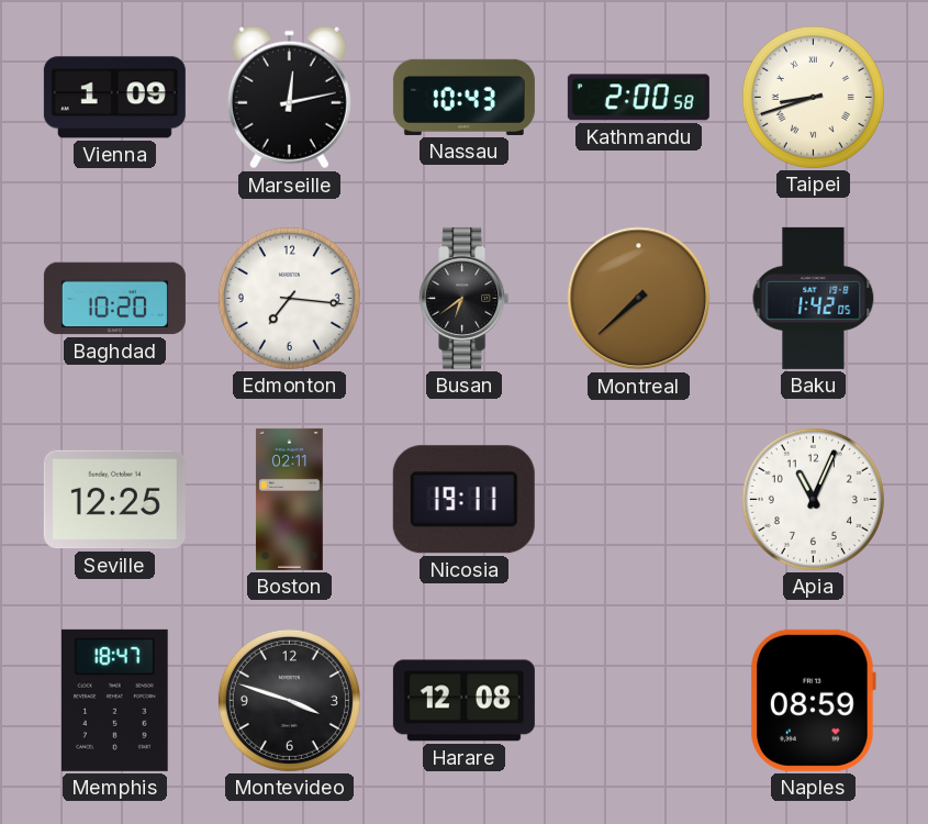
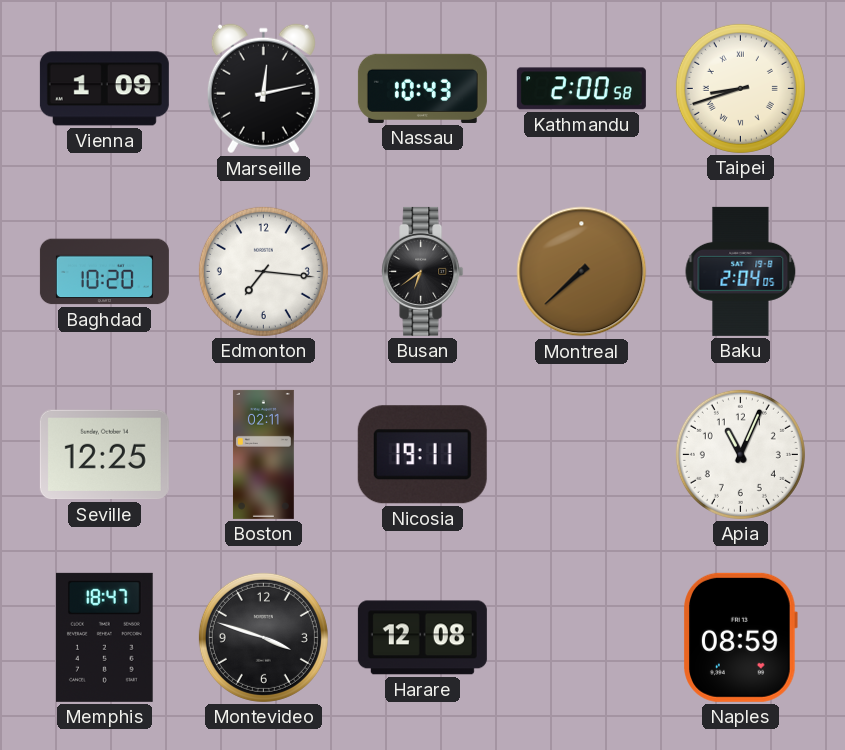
Baku: 1:42 -> 2:04 (741, 271)
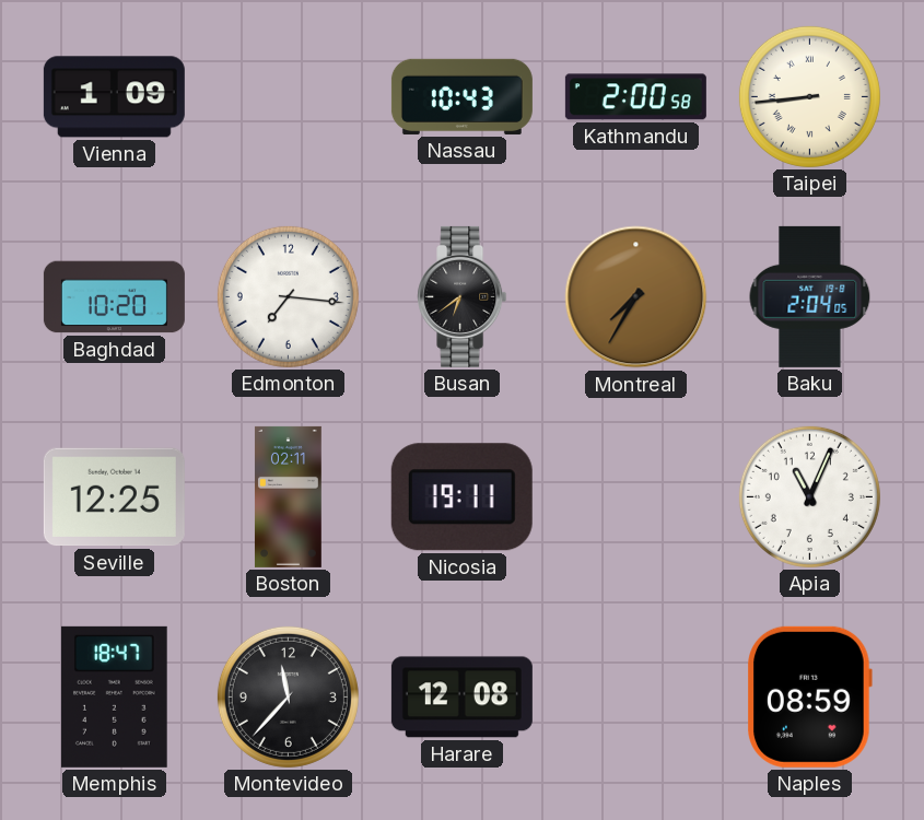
Marseille: 12:13 -> none (263, 89)
Taipei: 8:42 -> 8:44 (809, 96)
Montreal: 7:38 -> 7:35 (636, 297)
Montevideo: 3:48 -> 11:37 (288, 696)
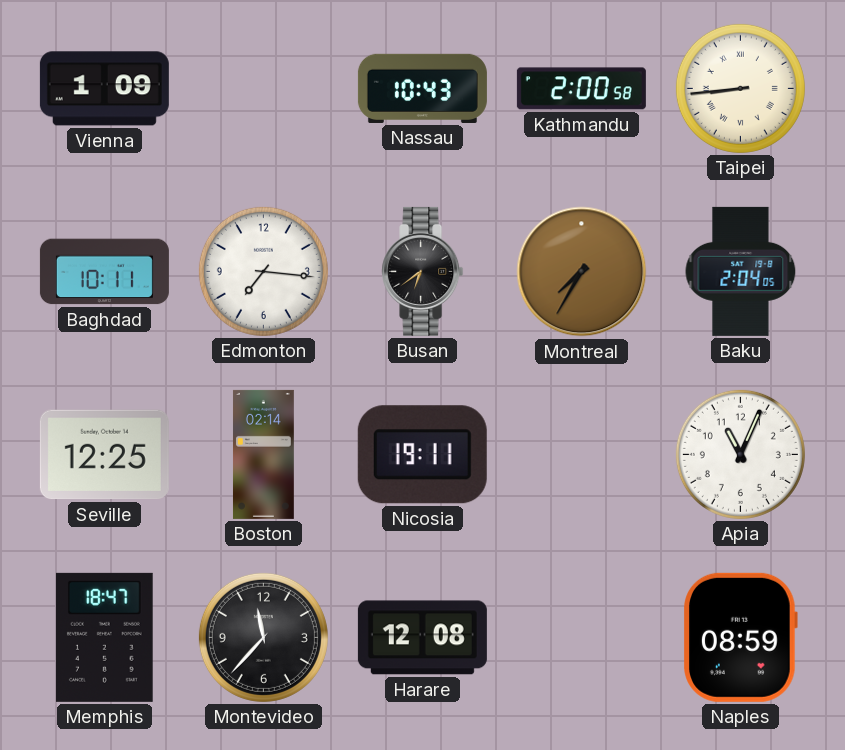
Baghdad: 10:20 -> 10:11 (104, 272)
Boston: 02:11 -> 02:14 (264, 454)
